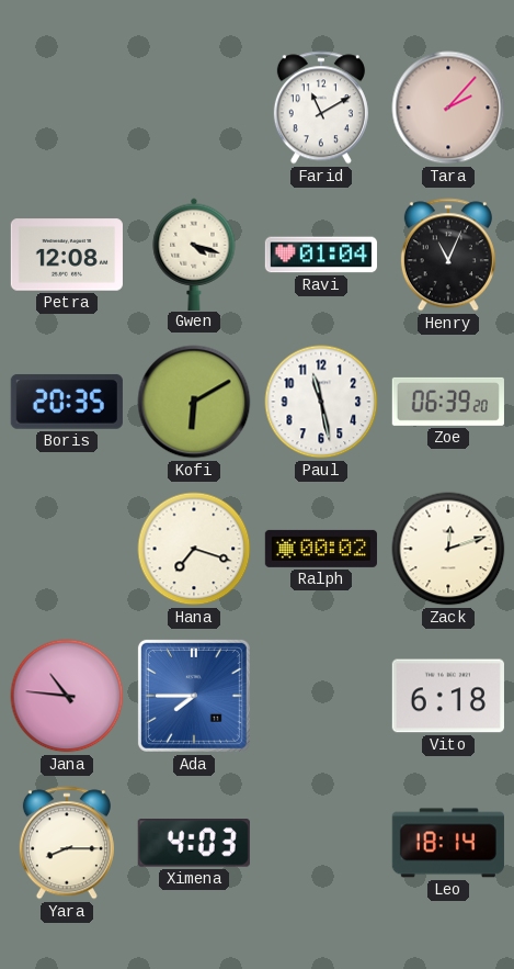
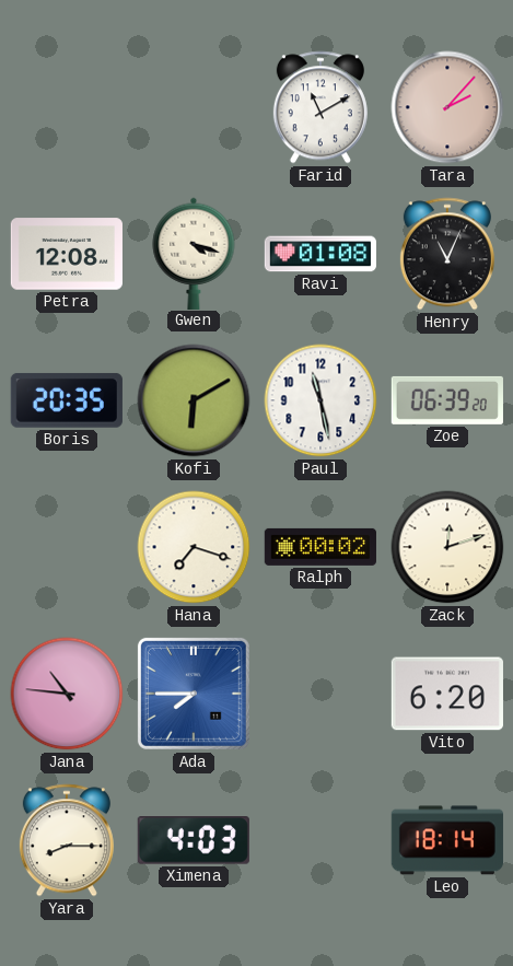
Ravi: 01:04 -> 01:08 (319, 254)
Vito: 6:18 -> 6:20 (447, 694)
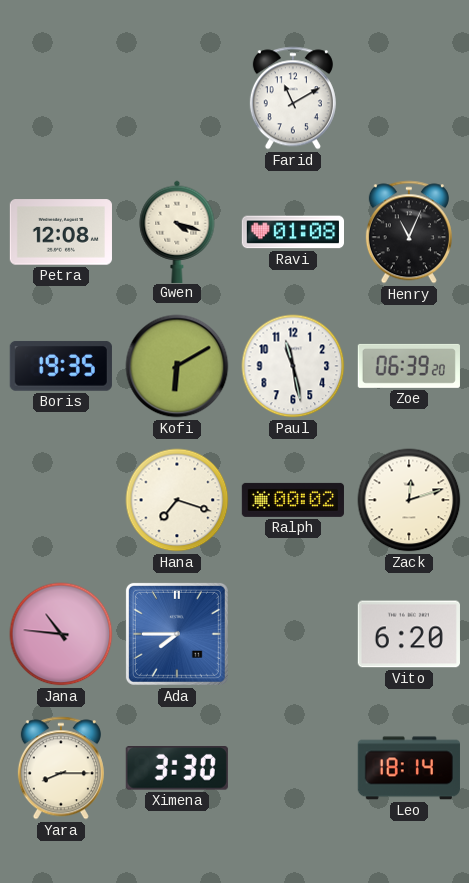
Tara: 2:07 -> none (447, 107)
Boris: 20:35 -> 19:35 (61, 366)
Ximena: 4:03 -> 3:30 (177, 769)
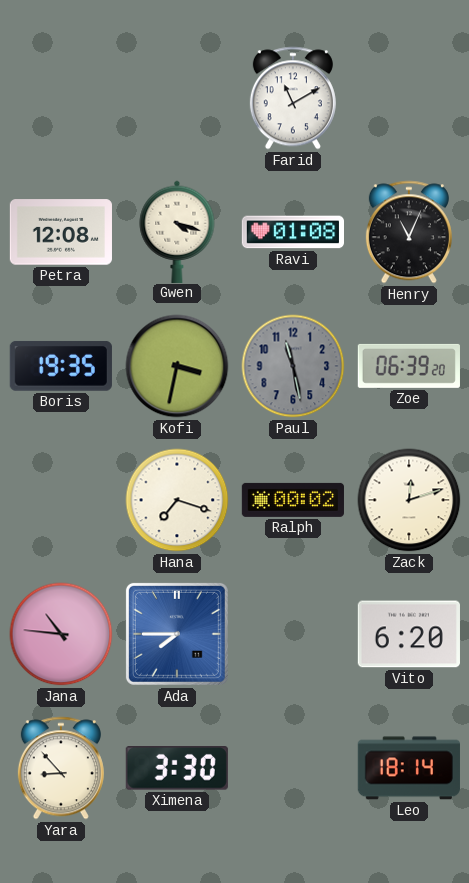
Kofi: 6:10 -> 3:32 (177, 366)
Paul dial: white -> grey (293, 366)
Yara: 8:15 -> 8:53 (61, 768)
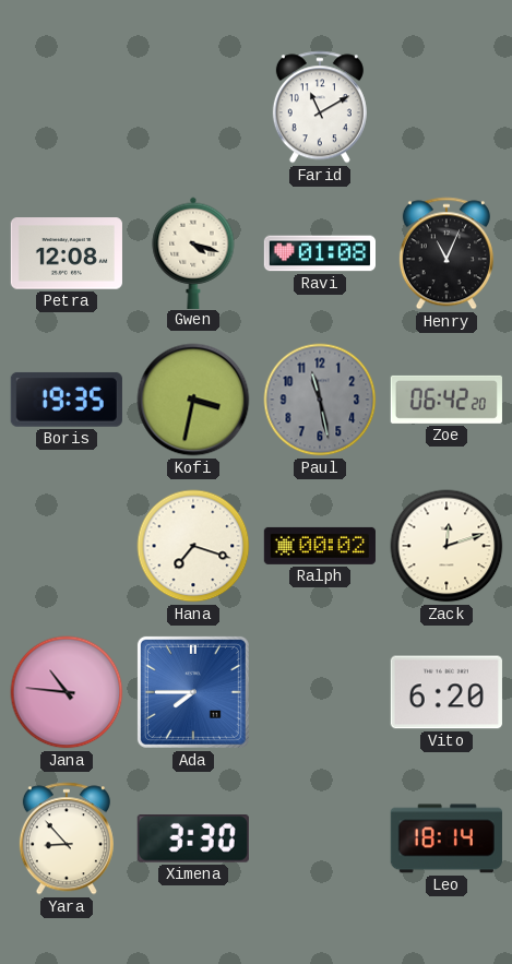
Zoe: 06:39 -> 06:42 (446, 400)
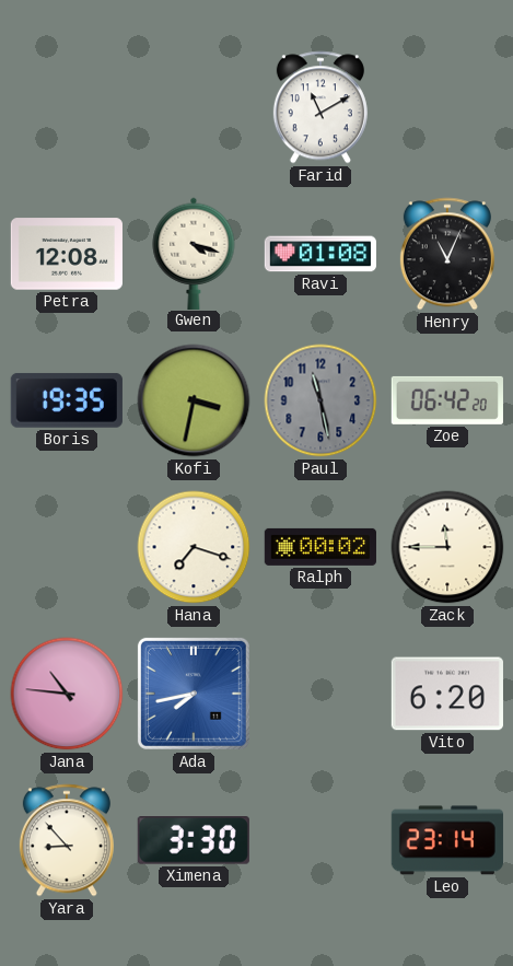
Zack: 12:12 -> 11:45 (447, 547)
Ada: 7:45 -> 7:43 (194, 694)
Leo: 18:14 -> 23:14 (447, 840)
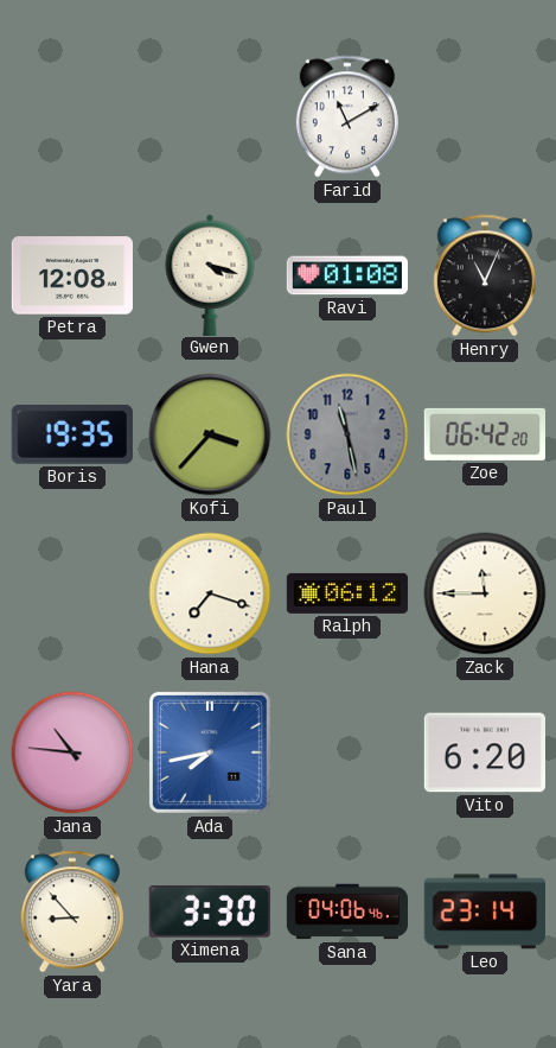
Kofi: 3:32 -> 3:37 (210, 434)
Ralph: 00:02 -> 06:12 (347, 593)
Sana: none -> 04:06 (346, 912)
